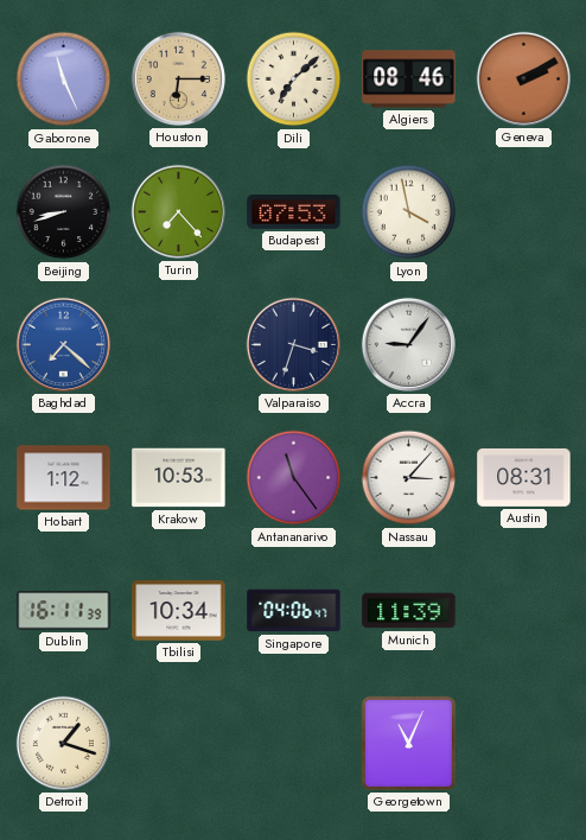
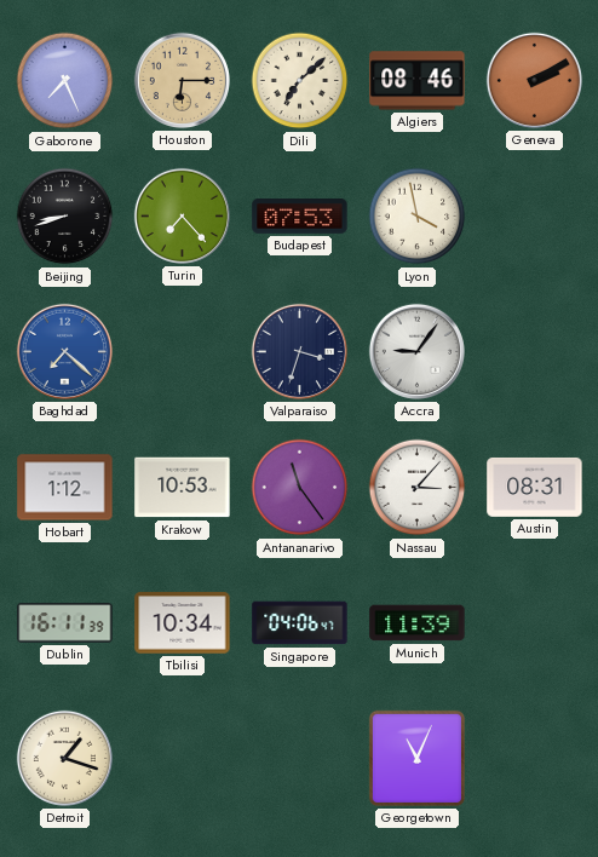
Gaborone: 11:26 -> 7:26 (65, 81)
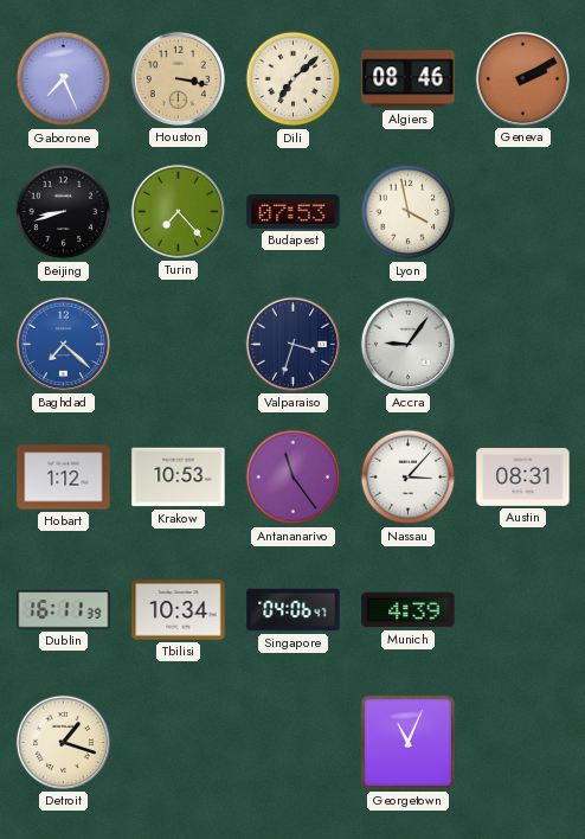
Houston: 6:15 -> 3:17 (178, 78)
Munich: 11:39 -> 4:39 (409, 610)
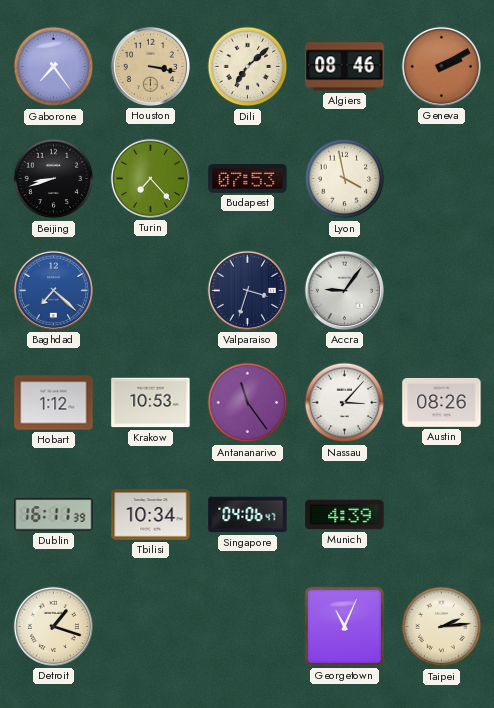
Gaborone: 7:26 -> 7:24 (54, 67)
Austin: 08:31 -> 08:26 (442, 403)
Taipei: none -> 2:14 (442, 627)
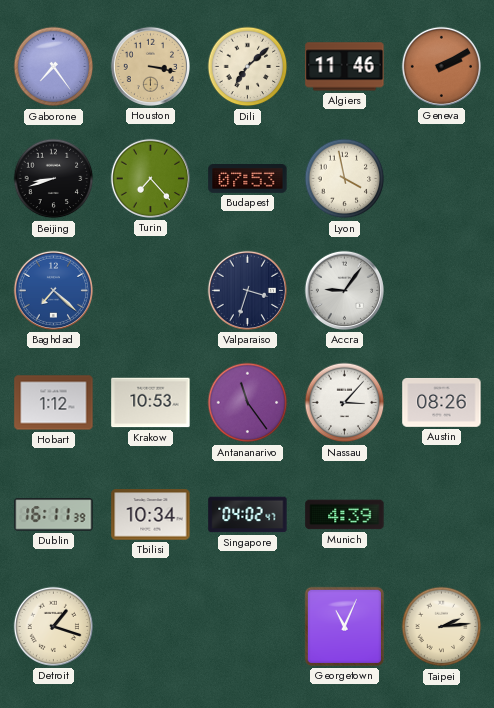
Algiers: 08:46 -> 11:46 (345, 67)
Singapore: 04:06 -> 04:02 (248, 515)
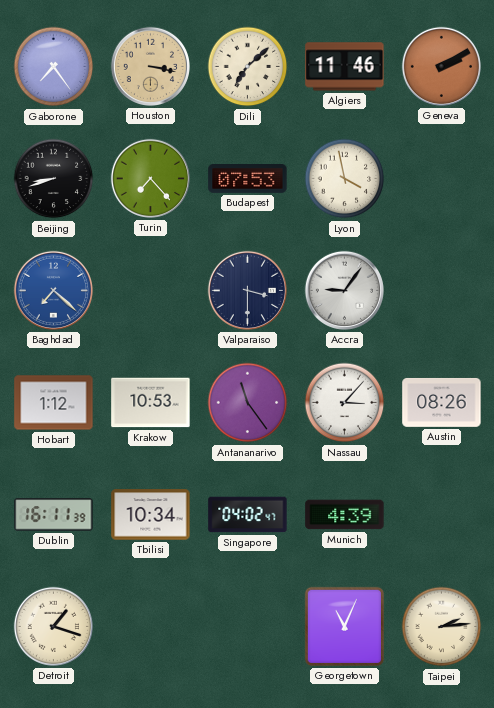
Valparaiso: 3:33 -> 3:30 (247, 290)
